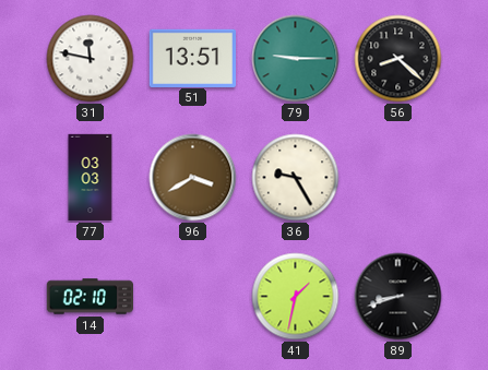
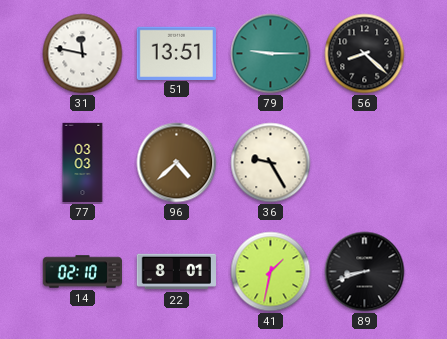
96: 3:40 -> 4:38 (177, 163)
22: none -> 8:01 (176, 272)
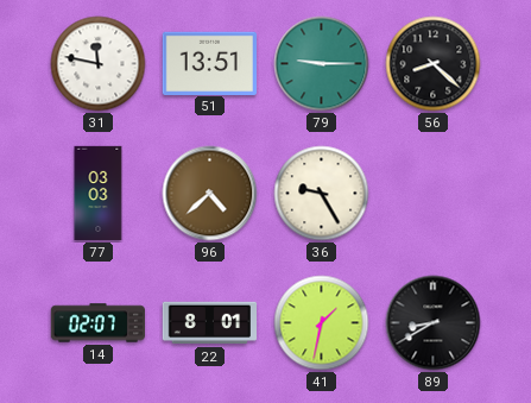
14: 02:10 -> 02:07 (97, 323)
89: 8:42 -> 8:40 (434, 323)
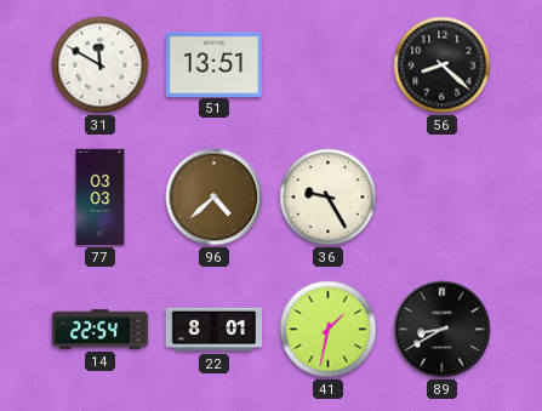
31: 11:47 -> 11:50 (101, 65)
79: 9:15 -> none (322, 64)
14: 02:07 -> 22:54 (99, 330)
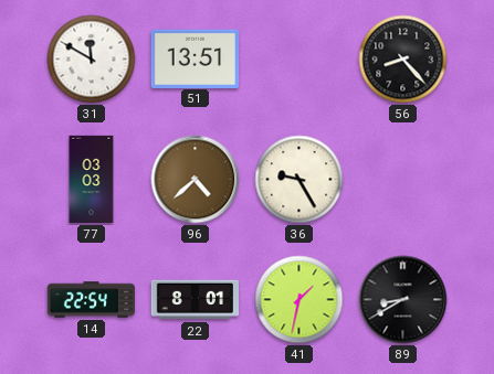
56: 8:22 -> 8:23 (403, 60)
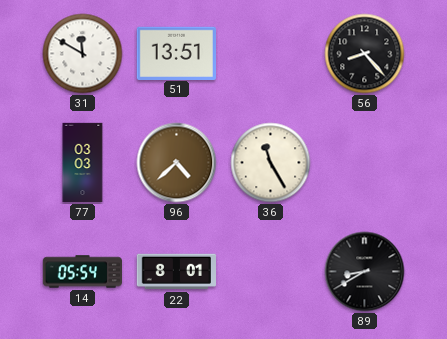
36: 9:25 -> 11:25 (271, 163)
14: 22:54 -> 05:54 (82, 272)
41: 1:32 -> none (299, 300)
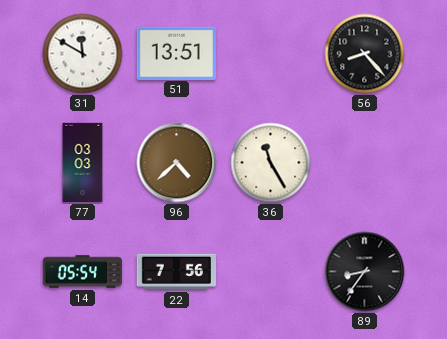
22: 8:01 -> 7:56 (176, 272)
89: 8:40 -> 8:36 (365, 272)
